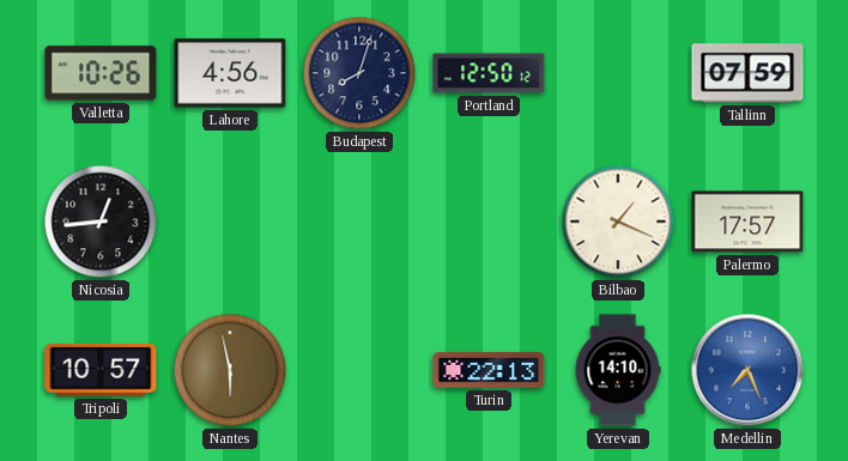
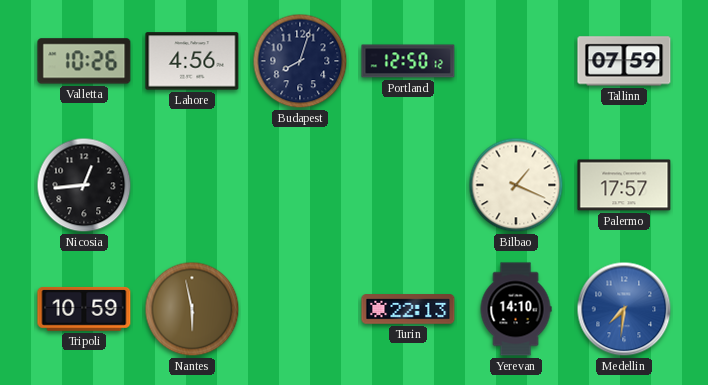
Tripoli: 10:57 -> 10:59 (84, 309)
Medellin: 7:26 -> 7:31 (624, 309)
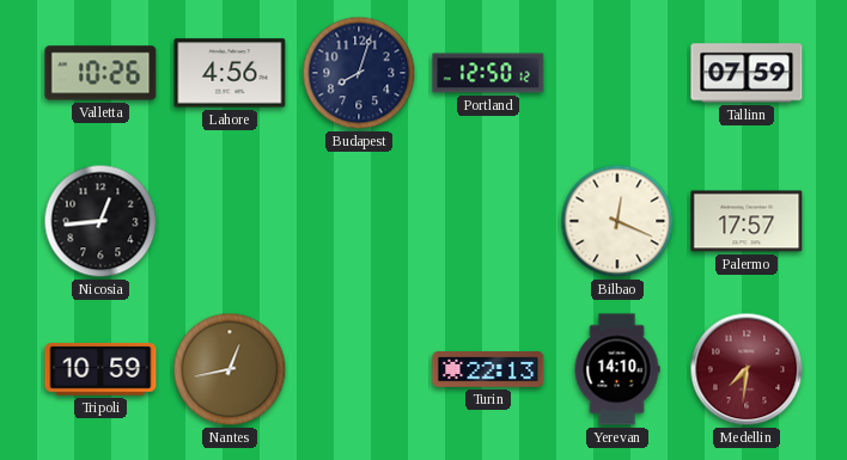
Bilbao: 1:19 -> 12:19 (617, 221)
Nantes: 5:58 -> 12:43 (230, 369)
Medellin dial: blue -> burgundy (747, 369)
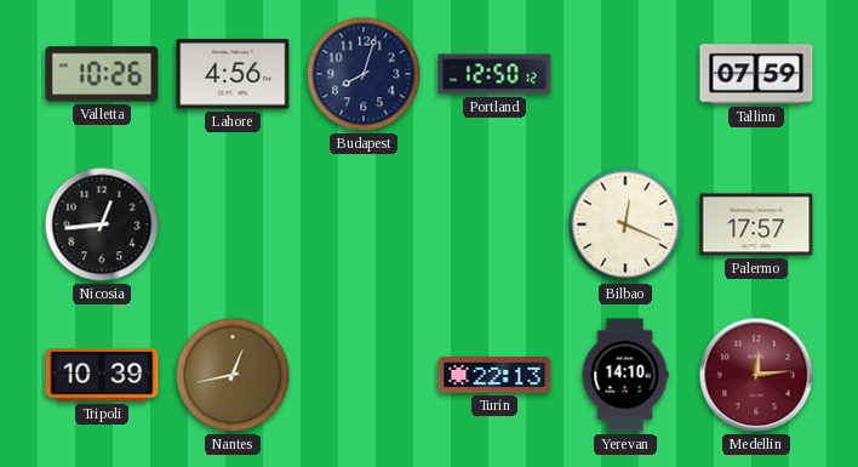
Tripoli: 10:59 -> 10:39 (102, 375)
Medellin: 7:31 -> 12:14 (756, 375)
